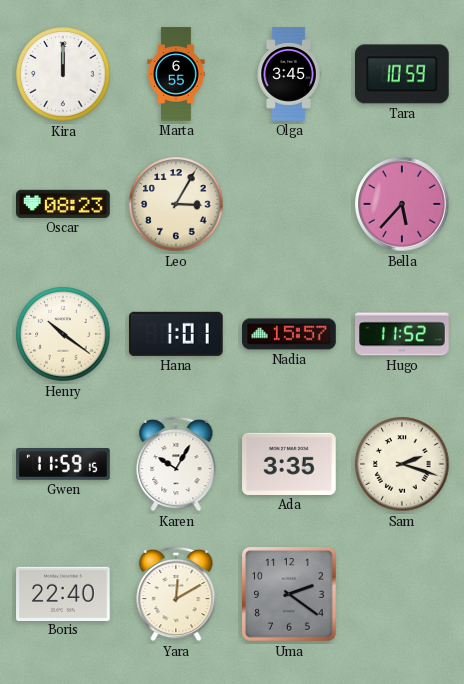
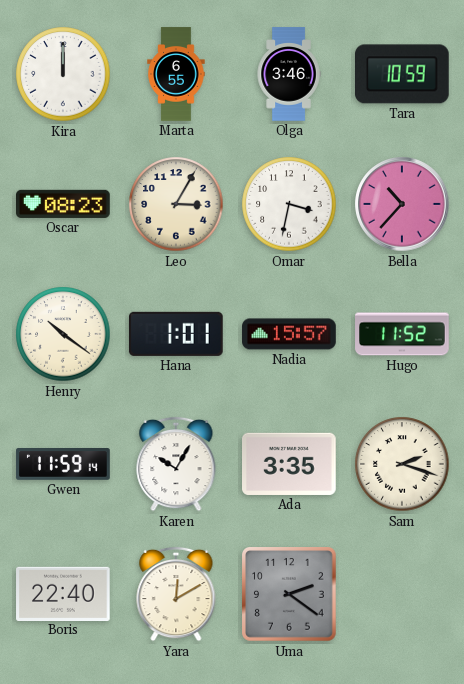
Olga: 3:45 -> 3:46 (289, 74)
Omar: none -> 3:32 (289, 204)
Bella: 5:37 -> 10:37 (402, 204)
Gwen: 11:59:15 -> 11:59:14 (63, 465)
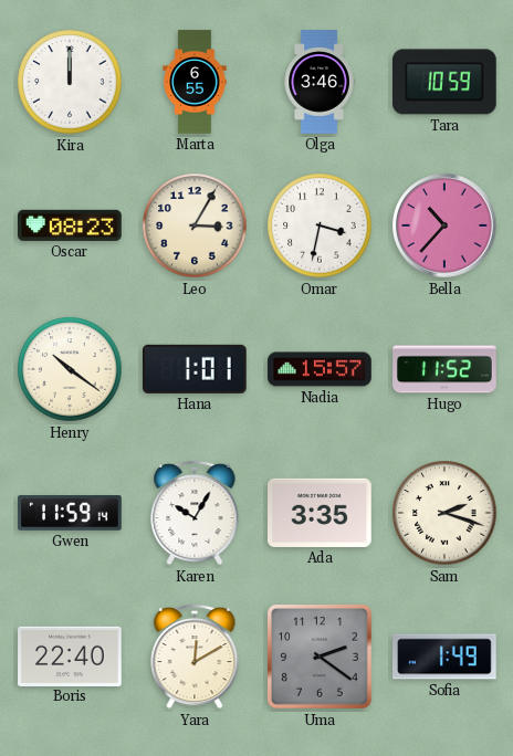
Sofia: none -> 1:49 (446, 657)
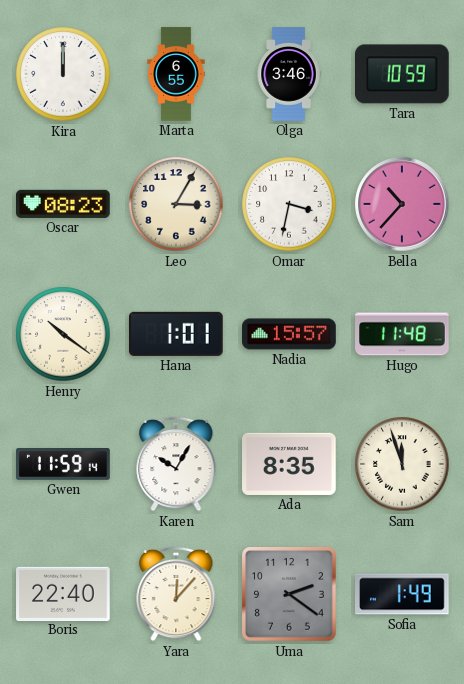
Hugo: 11:52 -> 11:48 (402, 334)
Ada: 3:35 -> 8:35 (290, 464)
Sam: 2:18 -> 11:57 (402, 464)
Yara: 12:10 -> 12:07 (176, 594)
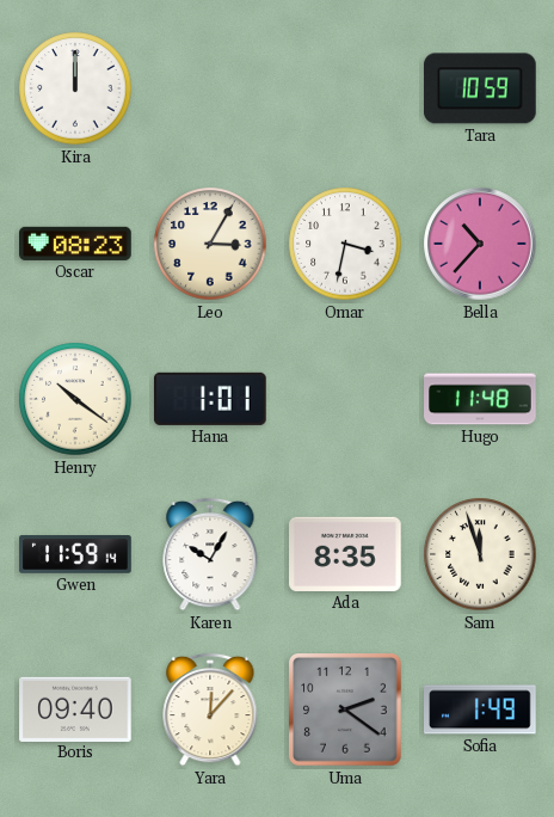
Marta: 6:55 -> none (176, 74)
Olga: 3:46 -> none (289, 74)
Nadia: 15:57 -> none (289, 334)
Boris: 22:40 -> 09:40 (75, 708)
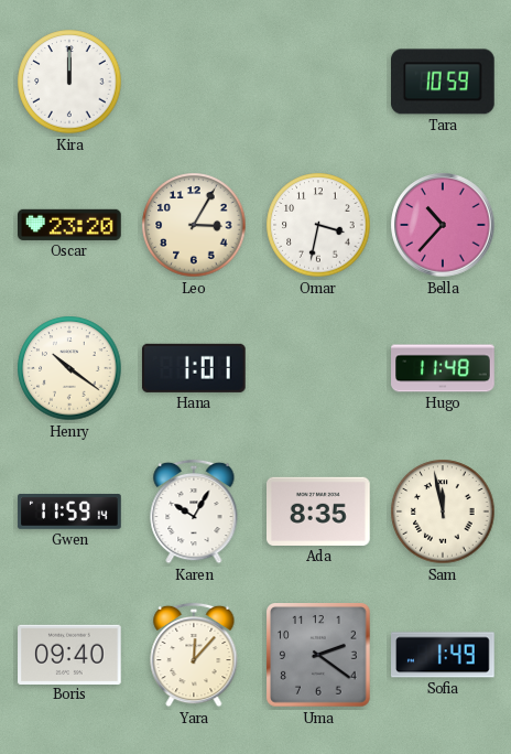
Oscar: 08:23 -> 23:20 (70, 225)
Sam: 11:57 -> 11:58 (443, 511)
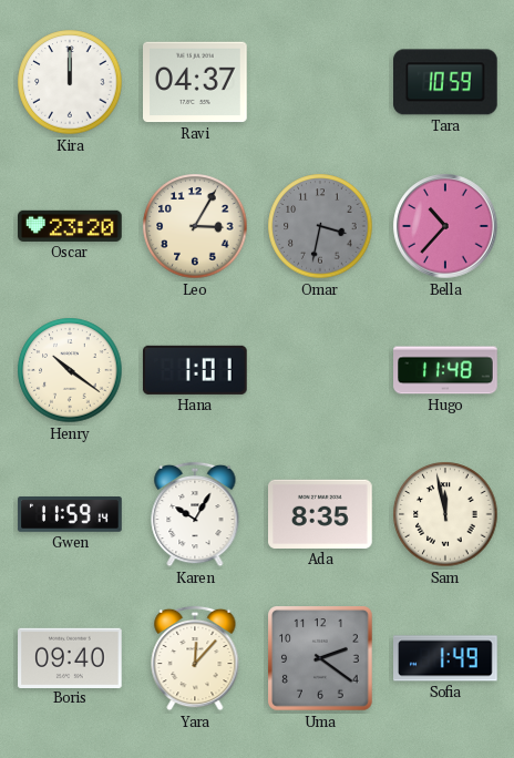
Ravi: none -> 04:37 (196, 82)
Omar dial: white -> grey (320, 226)
